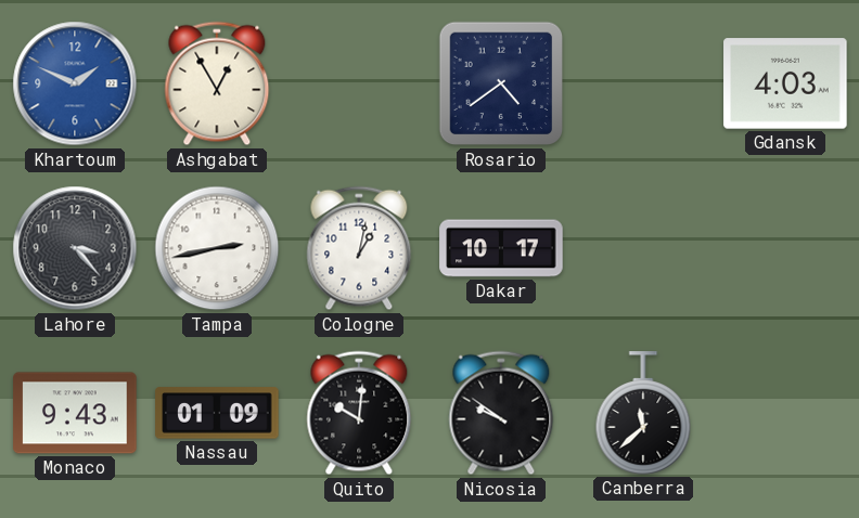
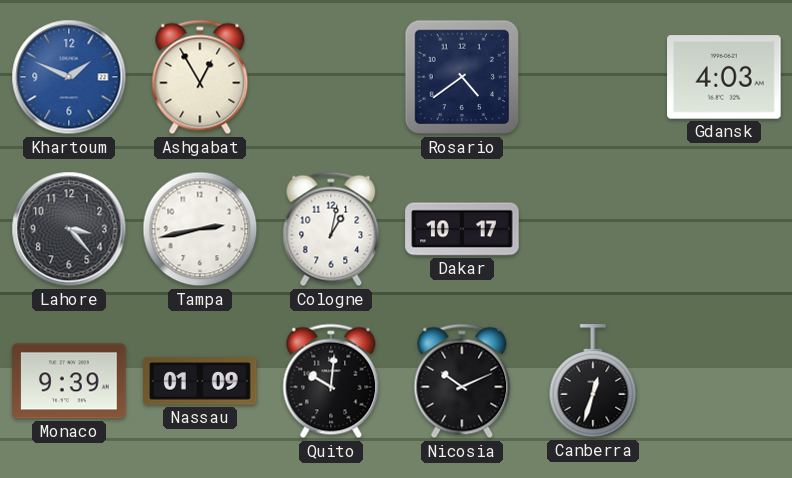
Monaco: 9:43 -> 9:39 (69, 381)
Nicosia: 9:51 -> 10:11 (462, 381)
Canberra: 11:38 -> 12:33 (593, 381)
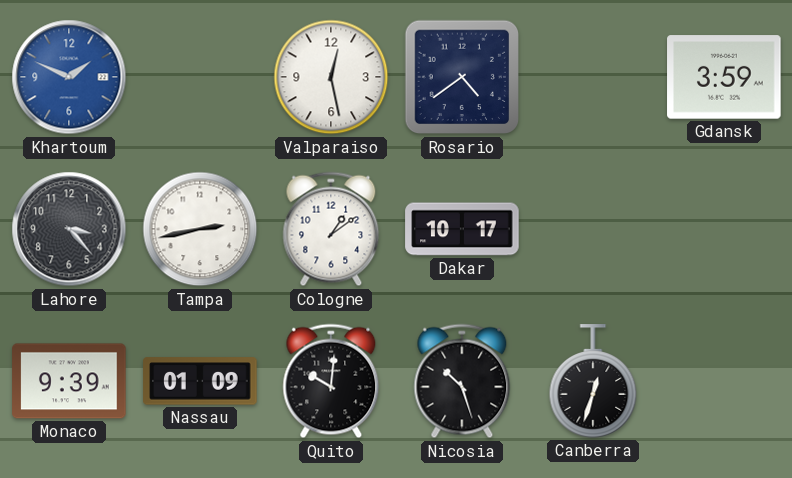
Ashgabat: 12:55 -> none (200, 77)
Valparaiso: none -> 12:28 (331, 77)
Gdansk: 4:03 -> 3:59 (724, 77)
Cologne: 1:02 -> 1:09 (331, 229)
Nicosia: 10:11 -> 10:27 (462, 381)
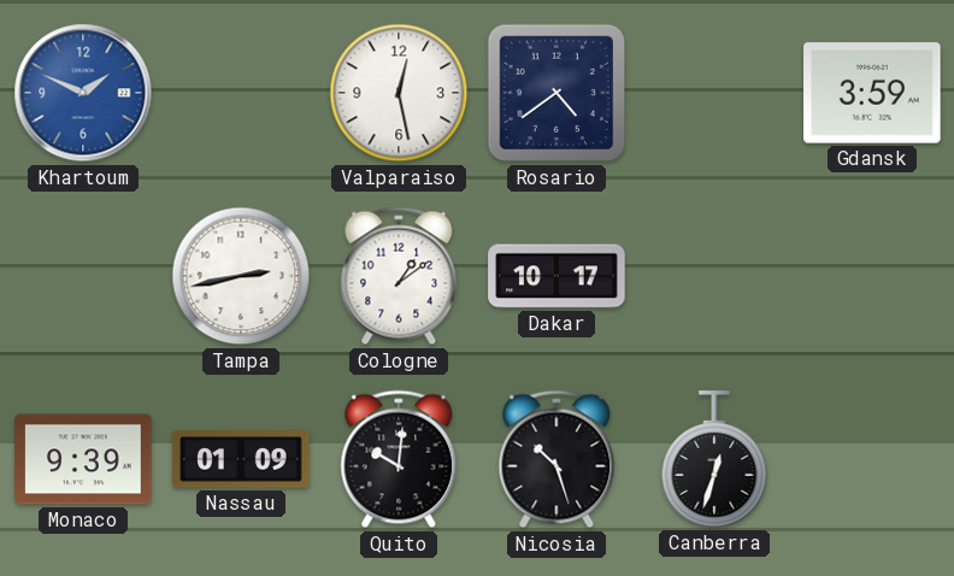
Lahore: 3:23 -> none (69, 229)
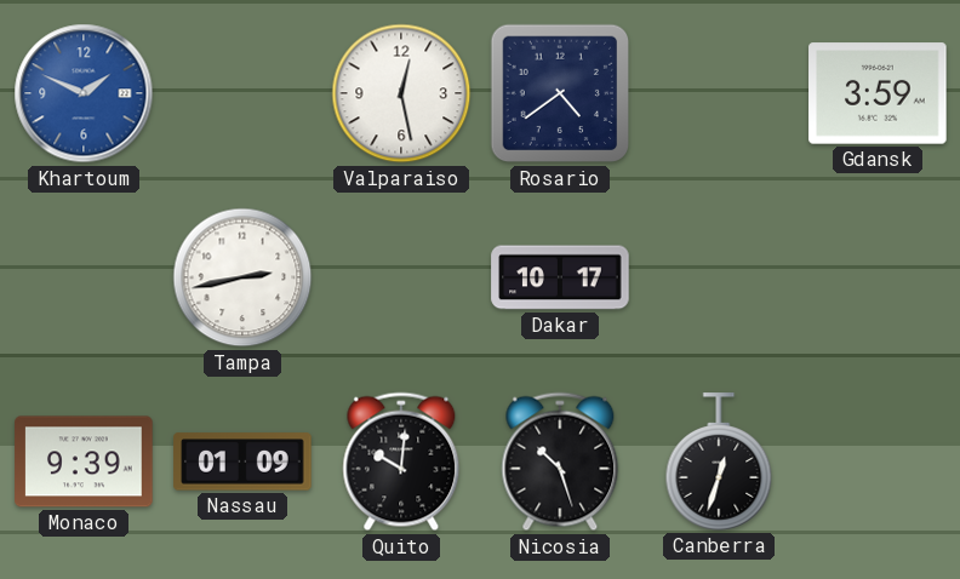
Cologne: 1:09 -> none (399, 276)
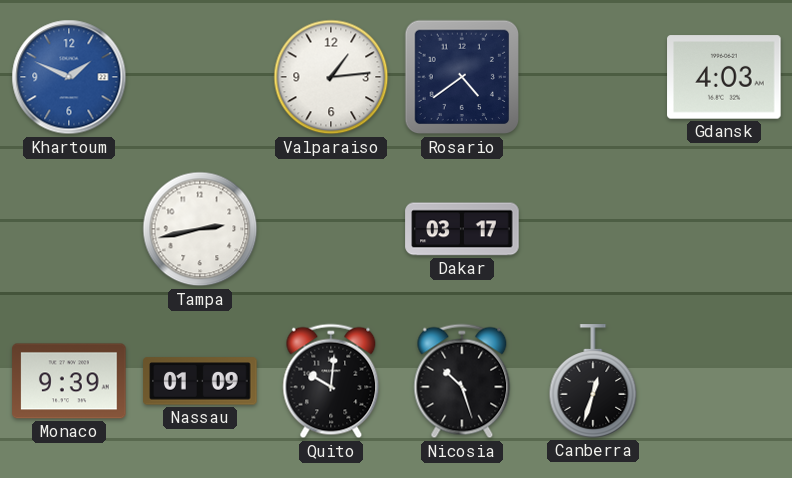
Valparaiso: 12:28 -> 1:14 (331, 77)
Gdansk: 3:59 -> 4:03 (724, 77)
Dakar: 10:17 -> 03:17 (462, 229)
